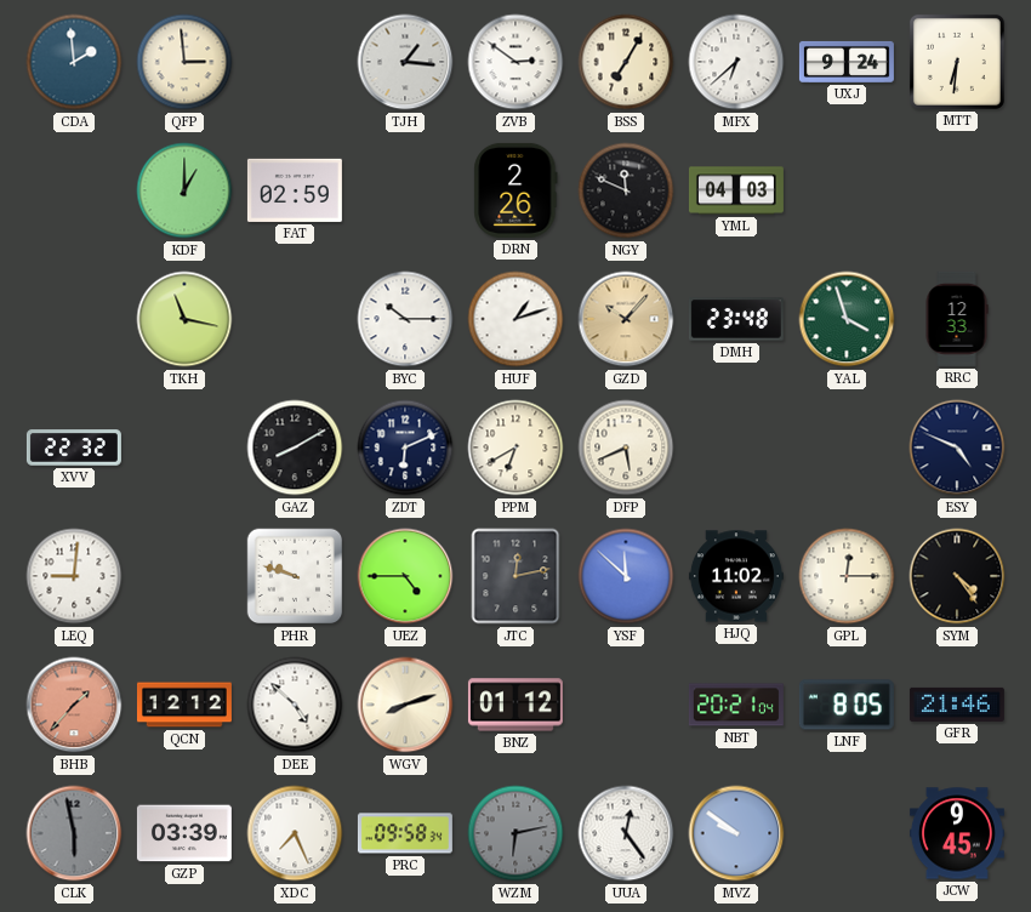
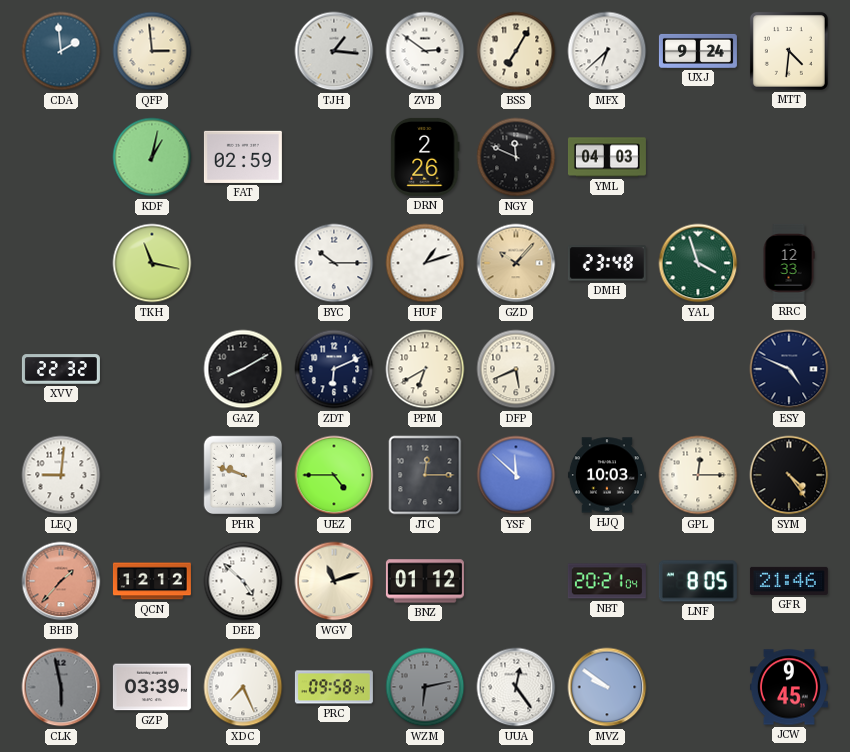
MTT: 6:31 -> 4:31 (789, 51)
KDF: 1:00 -> 1:02 (152, 157)
JTC: 12:13 -> 12:15 (425, 475)
HJQ: 11:02 -> 10:03 (607, 475)
WGV: 8:12 -> 11:12 (334, 581)
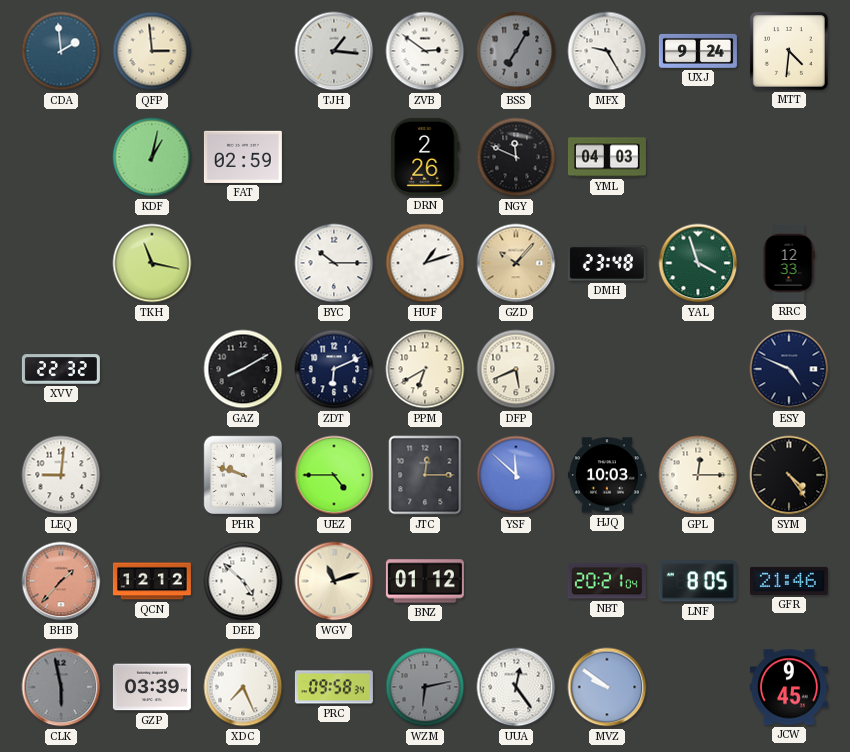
BSS dial: cream -> grey (516, 51)
MFX: 6:38 -> 9:25 (607, 51)
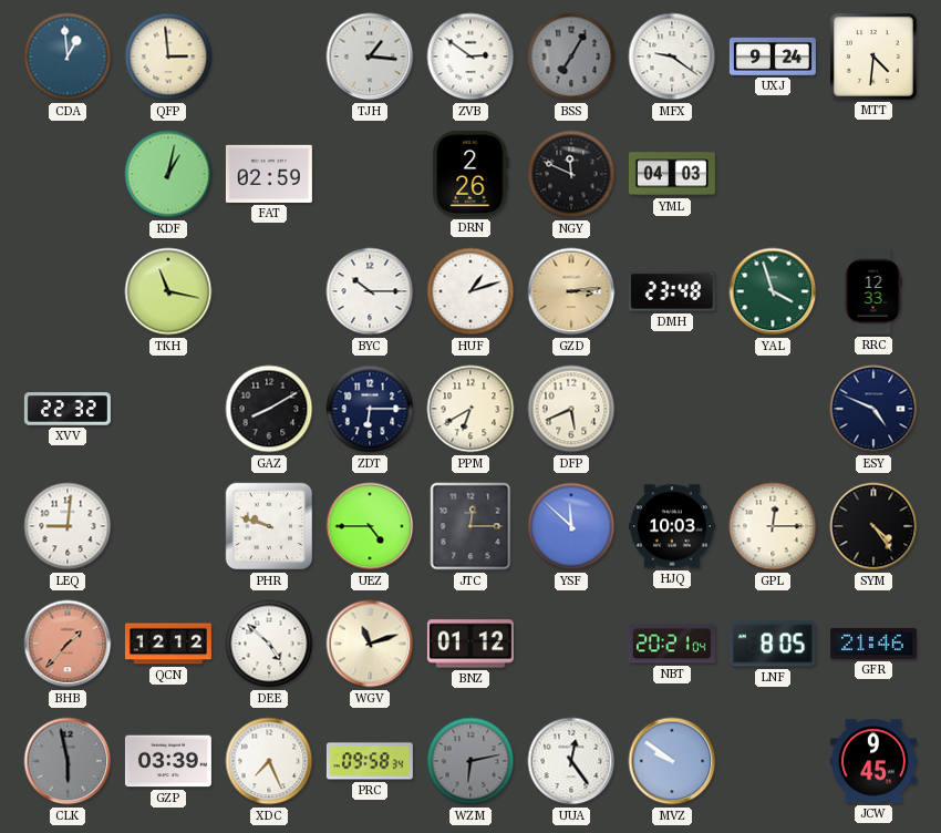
CDA: 1:59 -> 12:59 (68, 56)
MFX: 9:25 -> 9:21 (672, 56)
GZD: 10:07 -> 3:14 (571, 291)
ZDT: 6:11 -> 6:15 (370, 409)
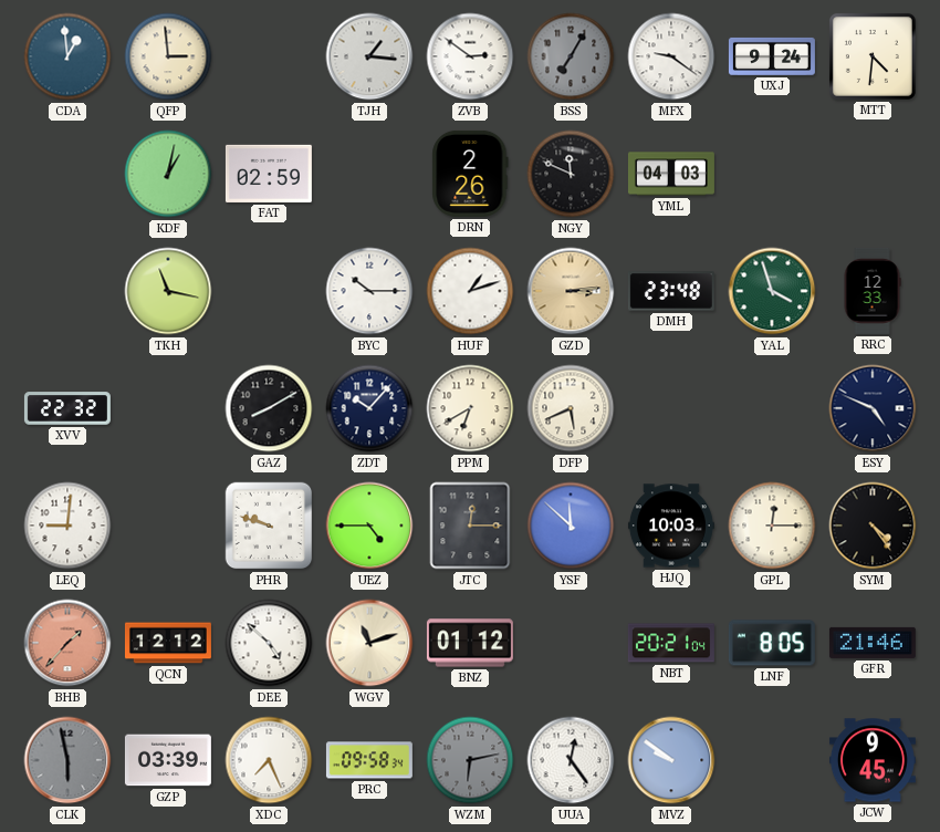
ZDT: 6:15 -> 10:07 (369, 408)
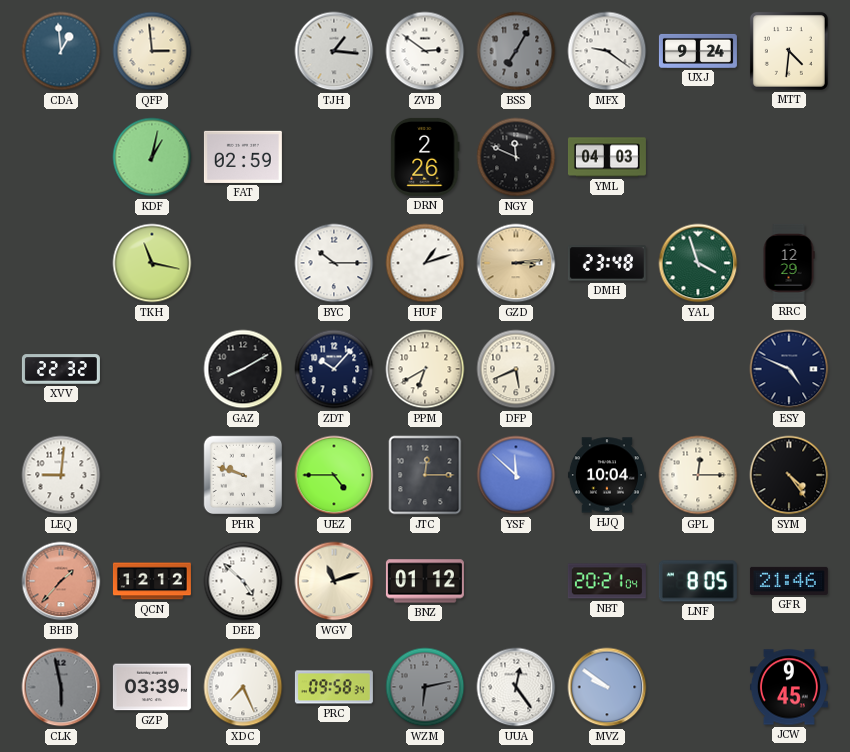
RRC: 12:33 -> 12:29 (789, 263)
HJQ: 10:03 -> 10:04 (607, 475)
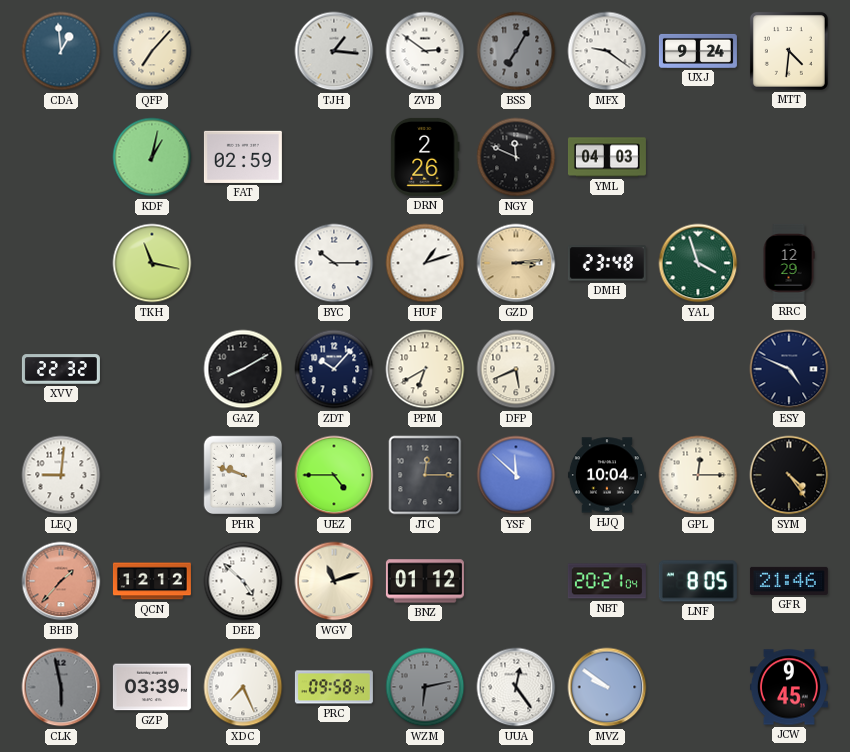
QFP: 2:59 -> 7:07 (152, 51)
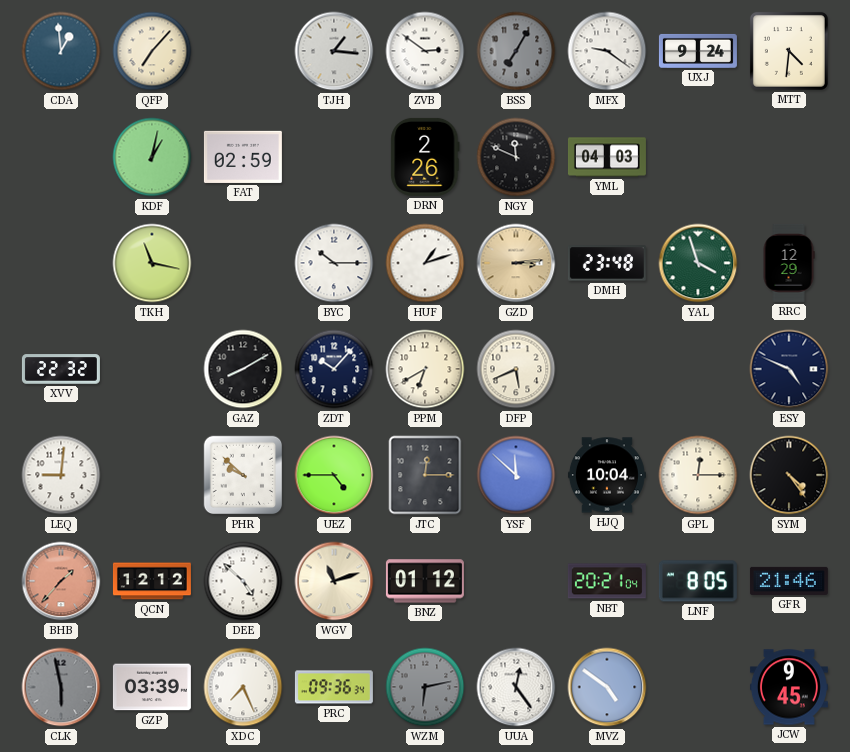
PHR: 9:48 -> 9:52 (243, 475)
PRC: 09:58 -> 09:36 (334, 687)
MVZ: 9:51 -> 4:51 (607, 687)
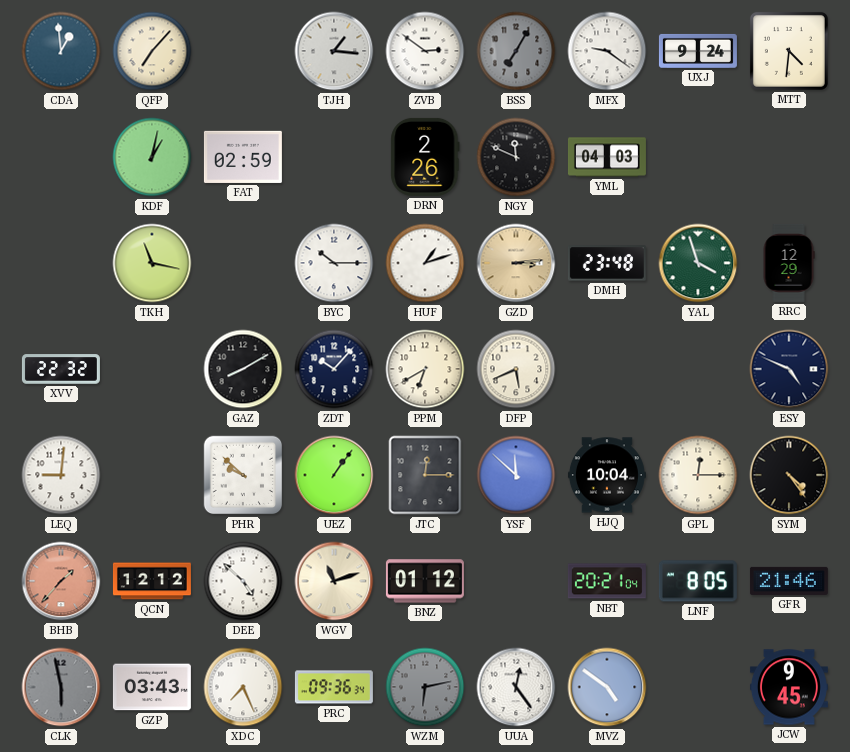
UEZ: 4:45 -> 1:06 (334, 475)
GZP: 03:39 -> 03:43 (152, 687)
